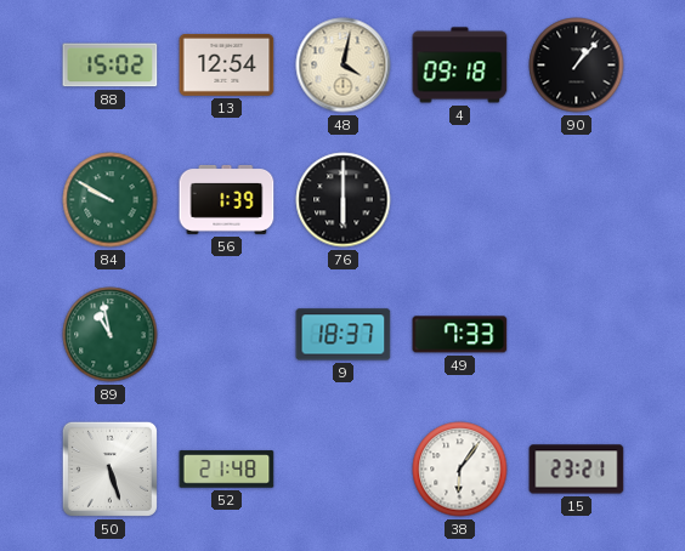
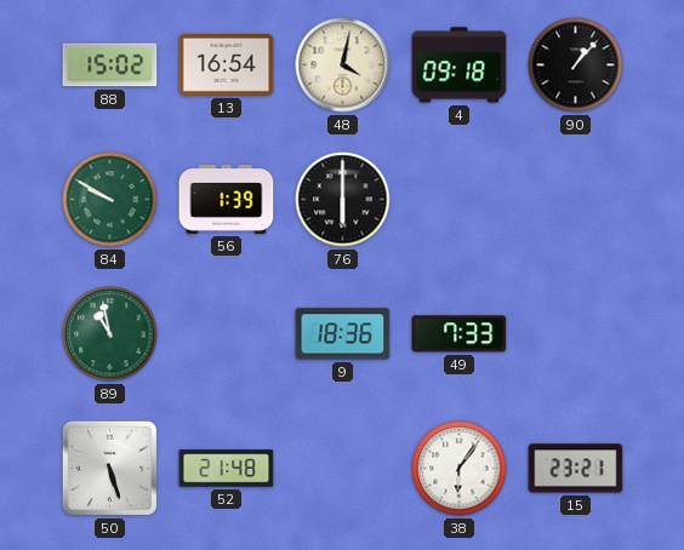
13: 12:54 -> 16:54 (227, 64)
9: 18:37 -> 18:36 (343, 334)
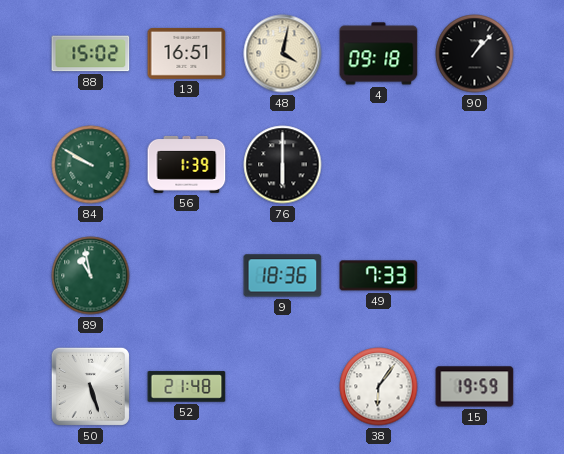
13: 16:54 -> 16:51 (187, 53)
15: 23:21 -> 19:59 (475, 387)
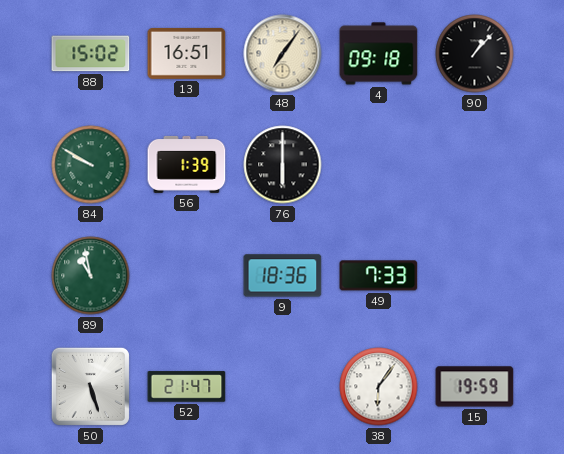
48: 4:02 -> 7:06 (283, 54)
52: 21:48 -> 21:47 (187, 387)
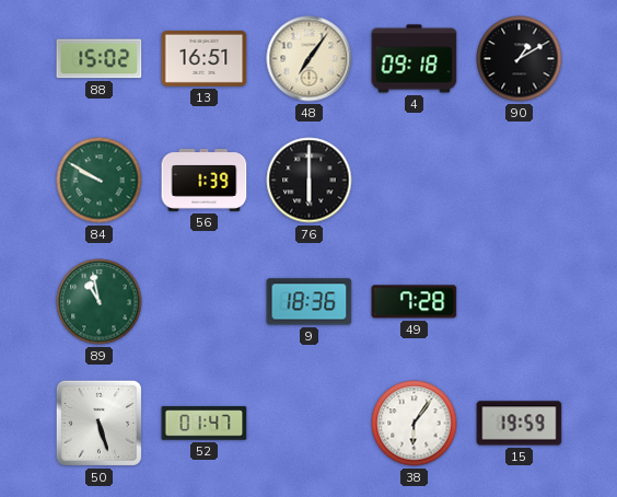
90: 1:07 -> 1:10 (520, 59)
49: 7:33 -> 7:28 (415, 302)
52: 21:47 -> 01:47 (205, 424)
